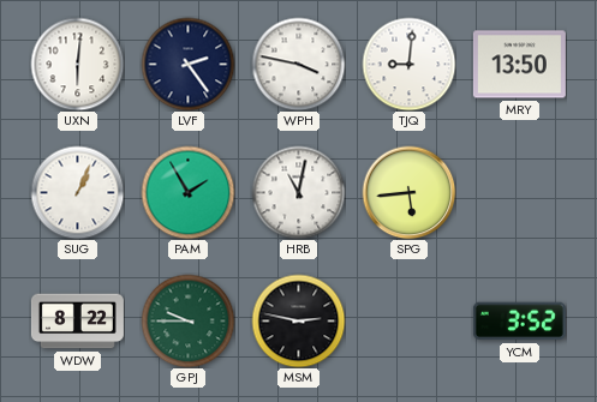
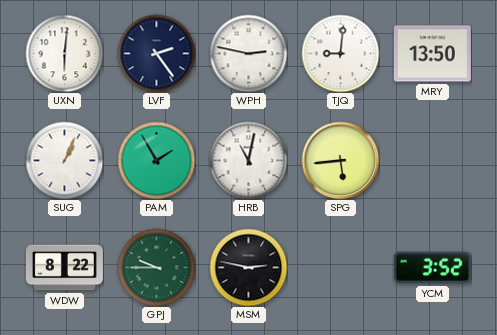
WPH: 3:47 -> 2:47 (248, 53)
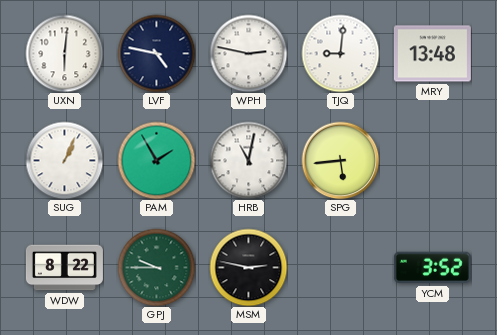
LVF: 2:24 -> 4:47 (156, 53)
MRY: 13:50 -> 13:48 (432, 54)
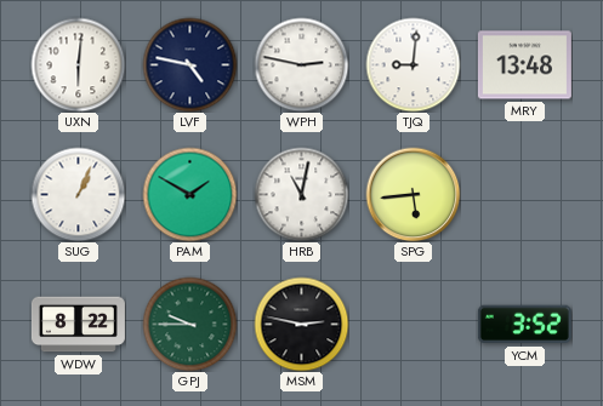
PAM: 1:55 -> 1:50 (189, 194)
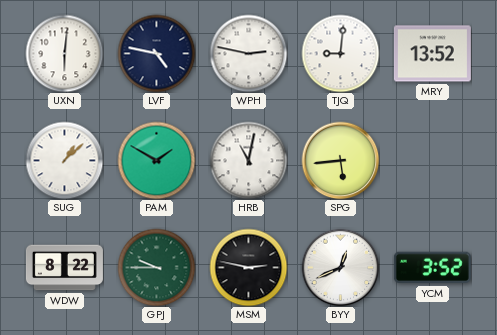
MRY: 13:48 -> 13:52 (432, 54)
SUG: 1:04 -> 1:08 (64, 160)
BYY: none -> 12:41 (340, 267)
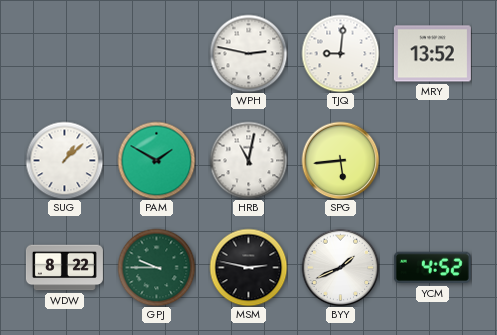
UXN: 6:01 -> none (64, 53)
LVF: 4:47 -> none (156, 53)
BYY: 12:41 -> 1:41 (340, 267)
YCM: 3:52 -> 4:52 (432, 268)
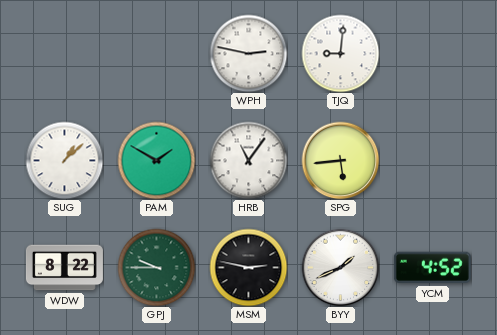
MRY: 13:52 -> none (432, 54)
HRB: 11:02 -> 11:06 (248, 160)
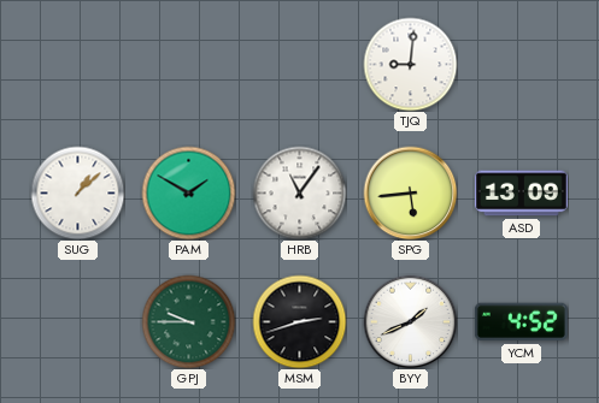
WPH: 2:47 -> none (248, 53)
ASD: none -> 13:09 (521, 194)
WDW: 8:22 -> none (64, 268)
MSM: 2:47 -> 2:42 (299, 321)
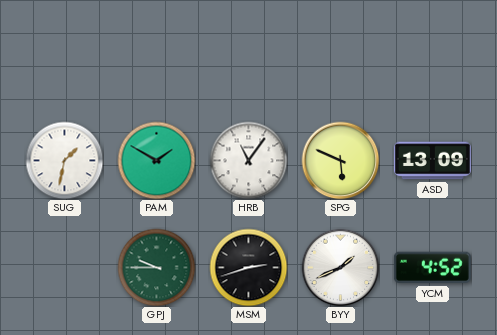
TJQ: 9:01 -> none (410, 64)
SUG: 1:08 -> 1:32 (64, 160)
SPG: 5:44 -> 5:49 (340, 160)
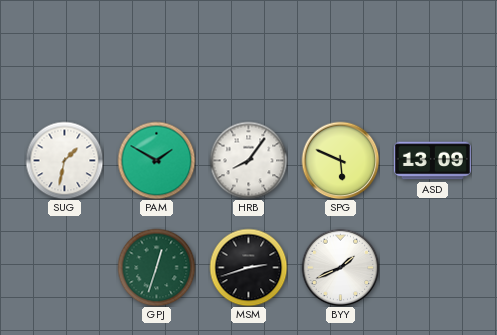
HRB: 11:06 -> 8:06 (248, 160)
GPJ: 9:45 -> 12:33 (156, 267)
YCM: 4:52 -> none (432, 268)
